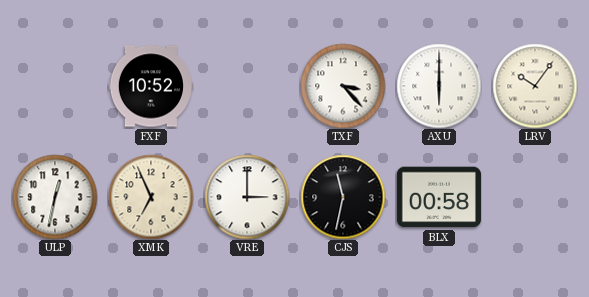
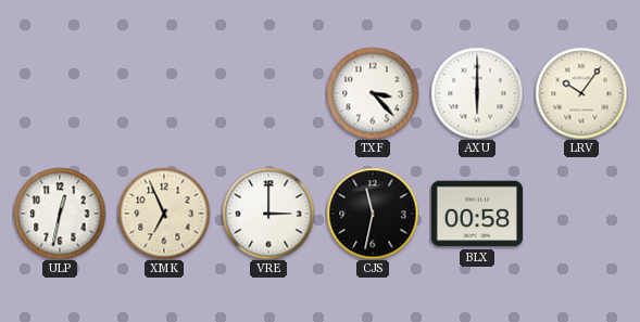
FXF: 10:52 -> none (151, 86)
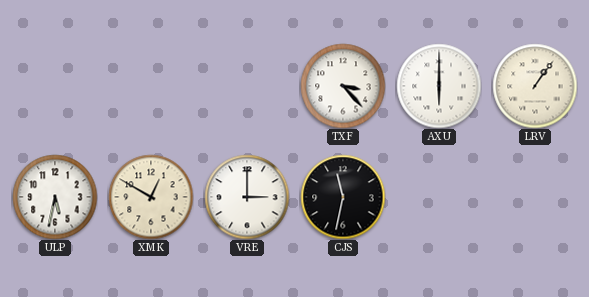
LRV: 10:06 -> 1:06 (535, 86)
ULP: 12:32 -> 5:32 (55, 197)
XMK: 6:56 -> 12:50 (151, 197)
BLX: 00:58 -> none (477, 214)
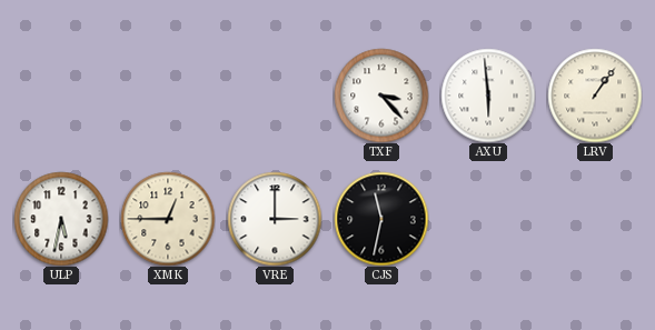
AXU: 6:00 -> 5:59 (488, 96)
XMK: 12:50 -> 12:45 (168, 219)
